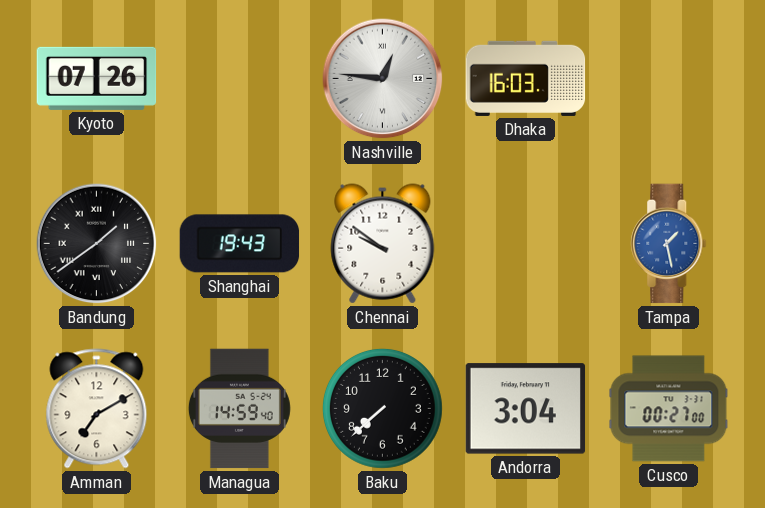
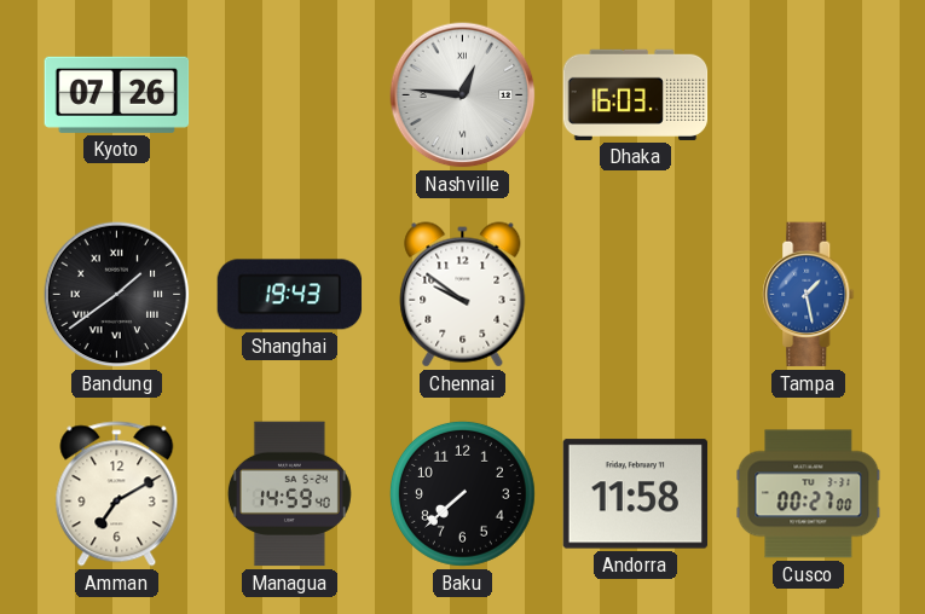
Andorra: 3:04 -> 11:58 (636, 494)
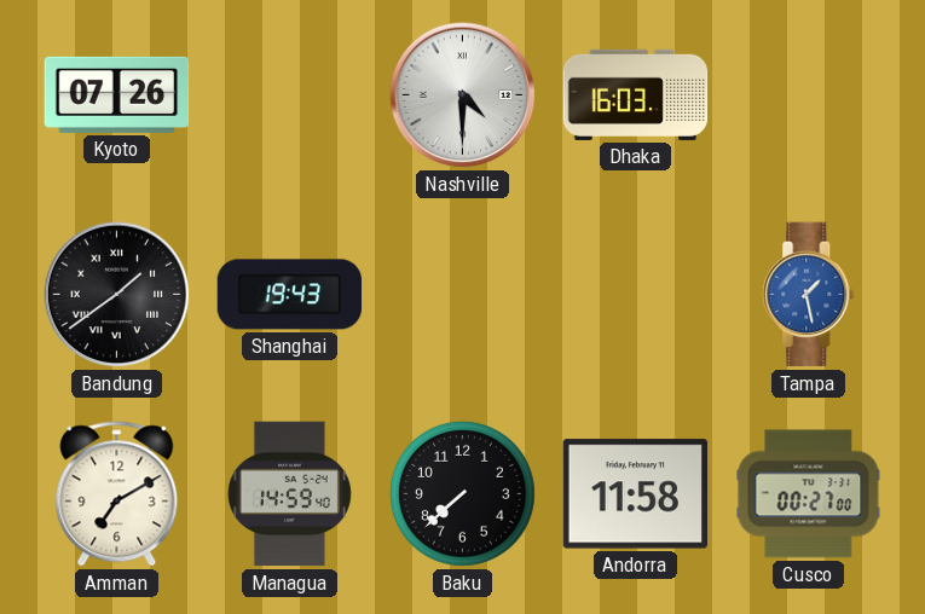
Nashville: 12:46 -> 4:30 (463, 95)
Chennai: 9:51 -> none (463, 295)
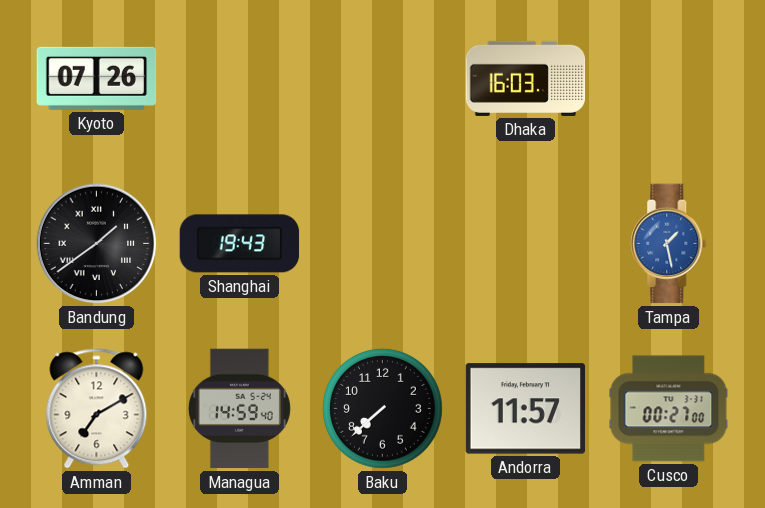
Nashville: 4:30 -> none (463, 95)
Andorra: 11:58 -> 11:57 (526, 409)
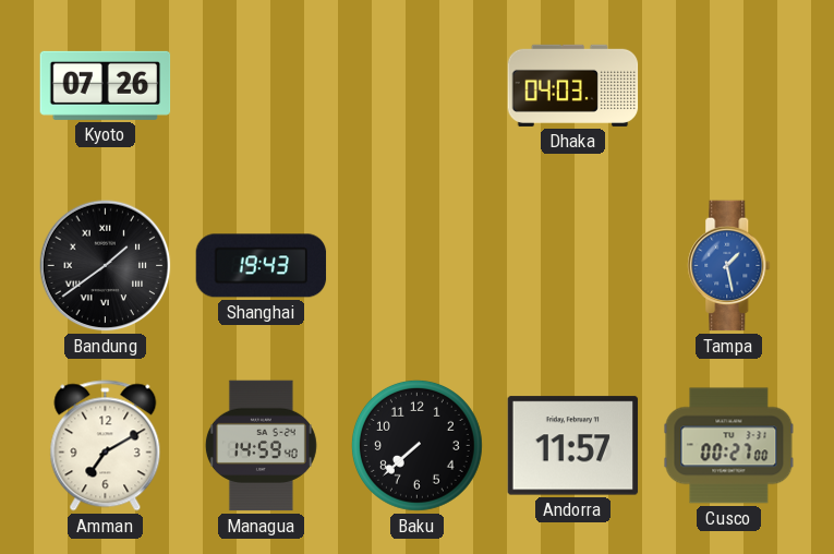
Dhaka: 16:03 -> 04:03 (573, 85)
